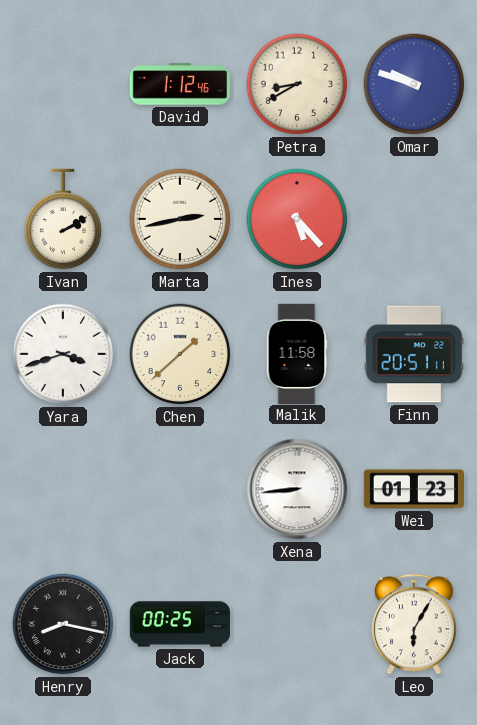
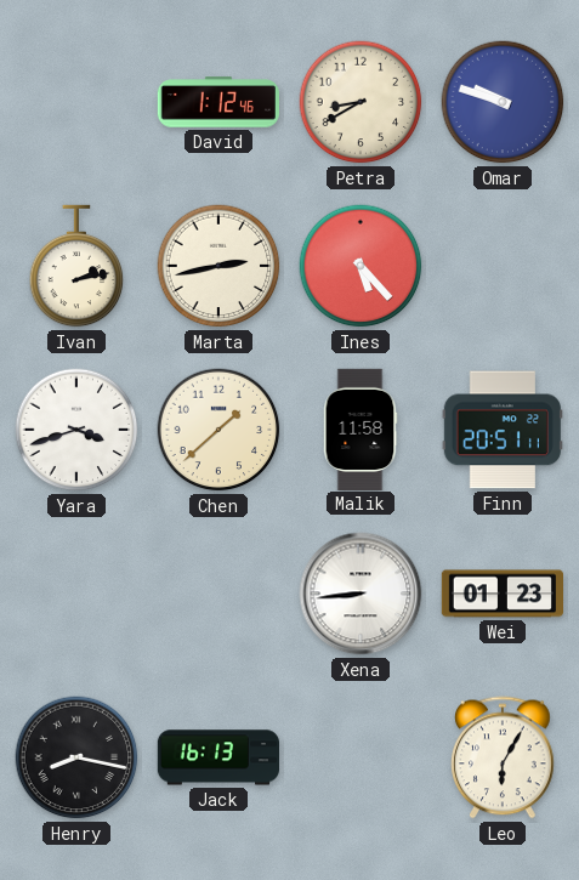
Ivan: 2:10 -> 2:13 (76, 266)
Jack: 00:25 -> 16:13 (217, 757)
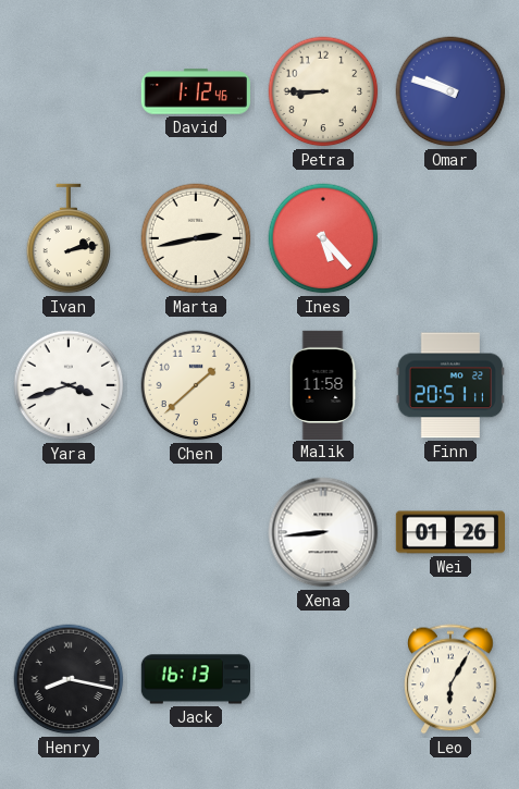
Petra: 8:40 -> 8:45 (323, 91)
Wei: 01:23 -> 01:26 (449, 532)
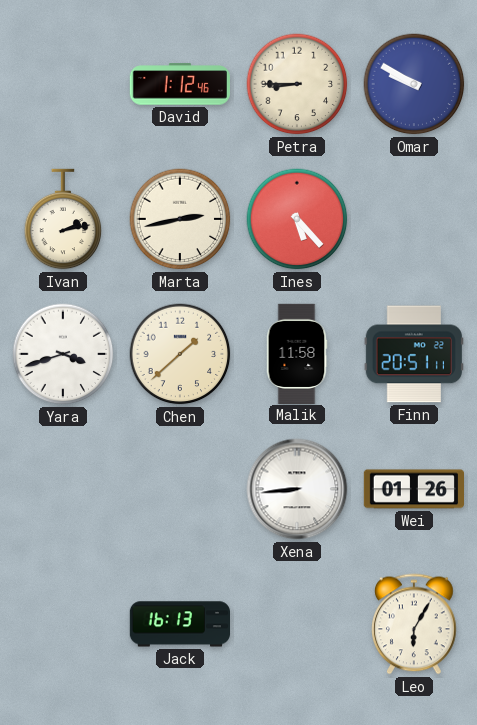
Omar: 9:48 -> 9:50 (414, 84)
Henry: 8:17 -> none (69, 679)
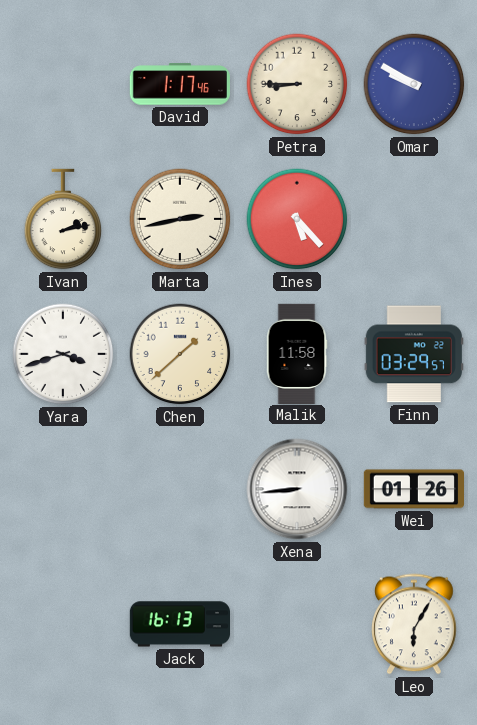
David: 1:12 -> 1:17 (179, 84)
Finn: 20:51 -> 03:29 (414, 354)
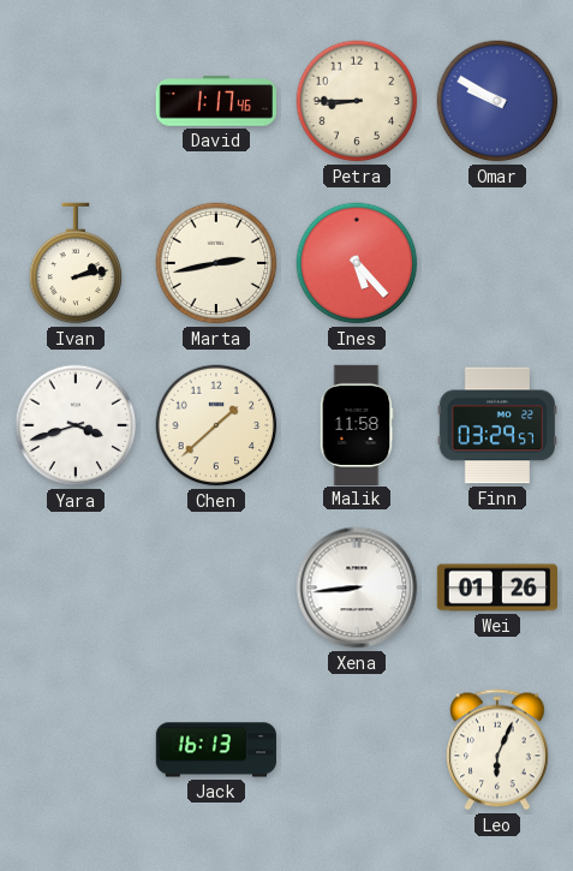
Leo: 6:05 -> 6:04 (497, 750)
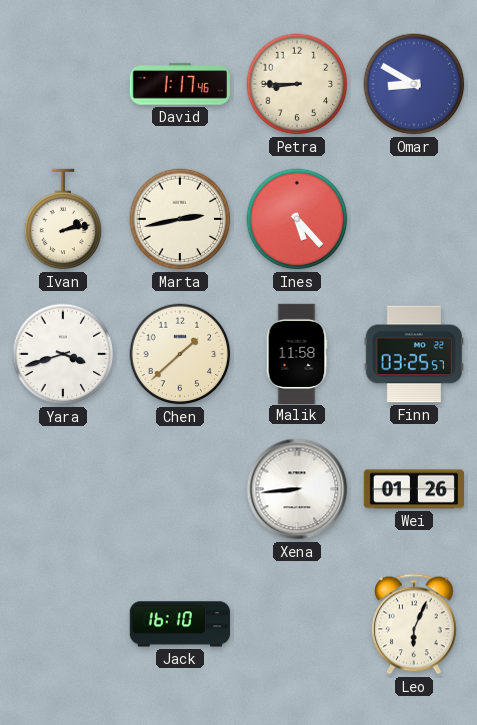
Omar: 9:50 -> 8:50 (414, 84)
Finn: 03:29 -> 03:25 (414, 354)
Jack: 16:13 -> 16:10 (179, 624)
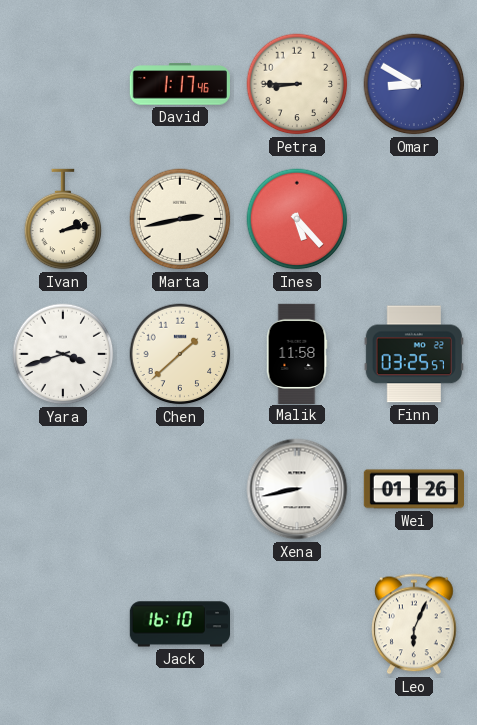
Xena: 8:44 -> 8:43 (297, 489)
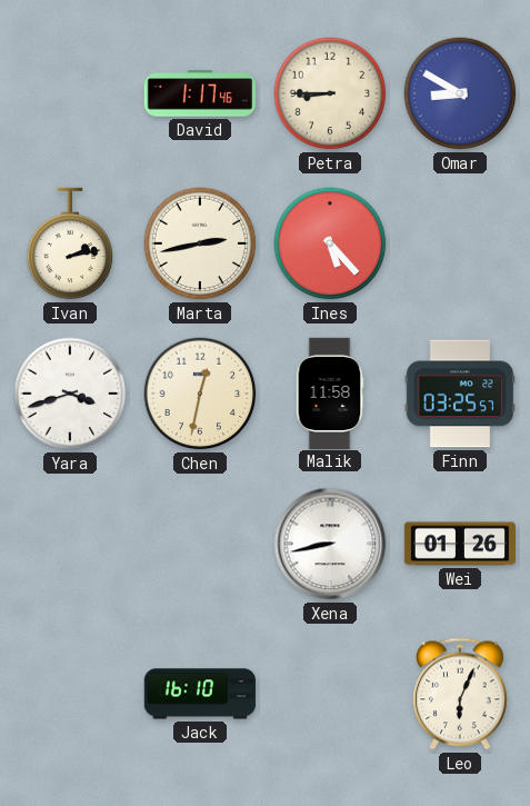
Chen: 1:38 -> 12:32 (200, 394)
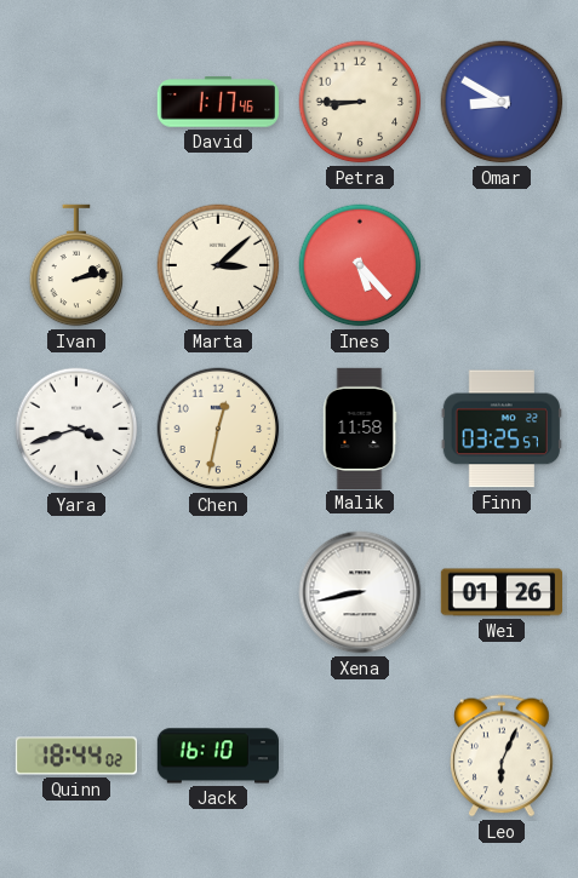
Marta: 2:43 -> 3:08 (218, 265)
Quinn: none -> 18:44 (75, 756)
